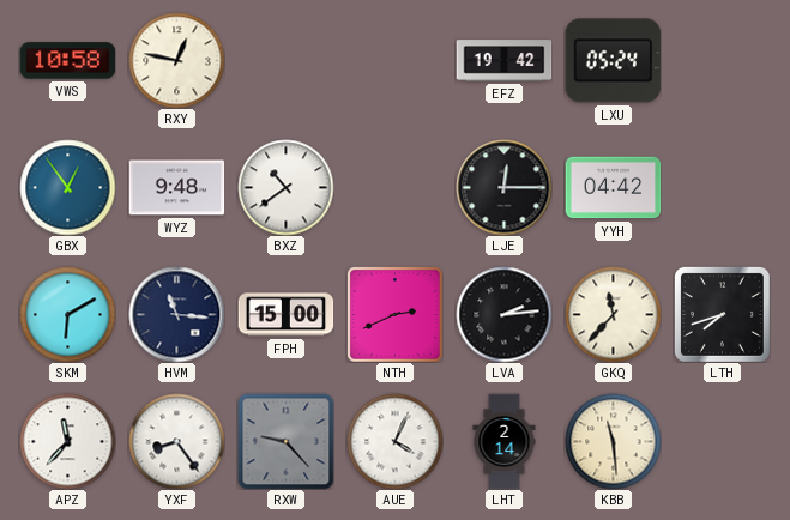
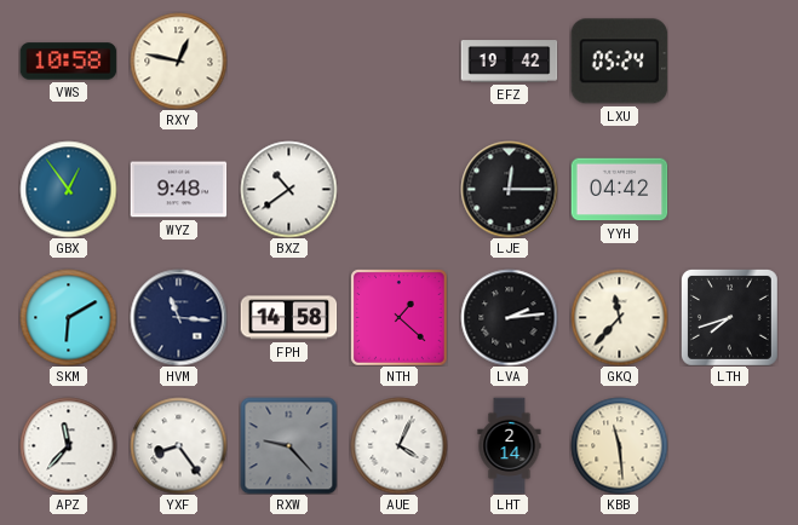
FPH: 15:00 -> 14:58 (288, 318)
NTH: 2:41 -> 1:22 (400, 318)
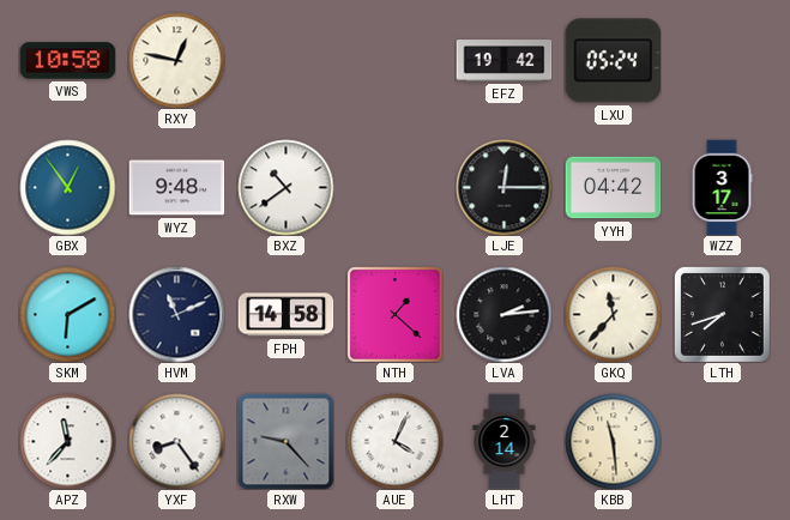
WZZ: none -> 3:17 (722, 187)
HVM: 11:16 -> 11:11 (176, 314)
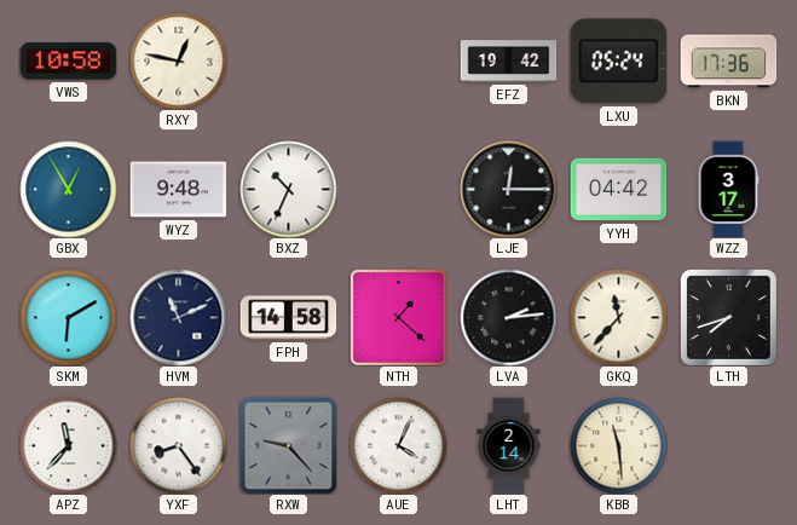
BKN: none -> 17:36 (728, 62)
GBX: 12:54 -> 12:55 (68, 189)
BXZ: 10:39 -> 10:34 (288, 189)
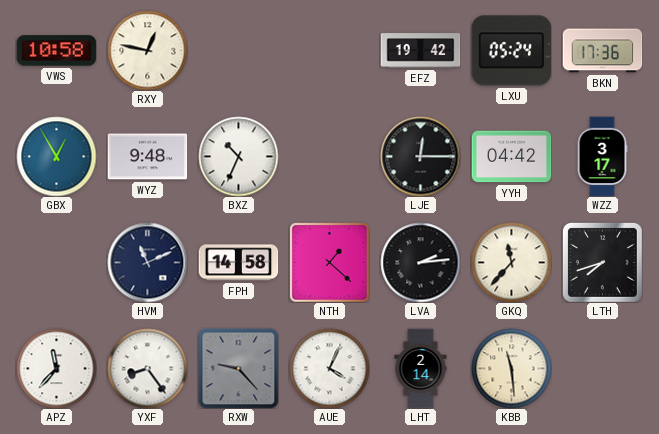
SKM: 6:10 -> none (68, 317)
